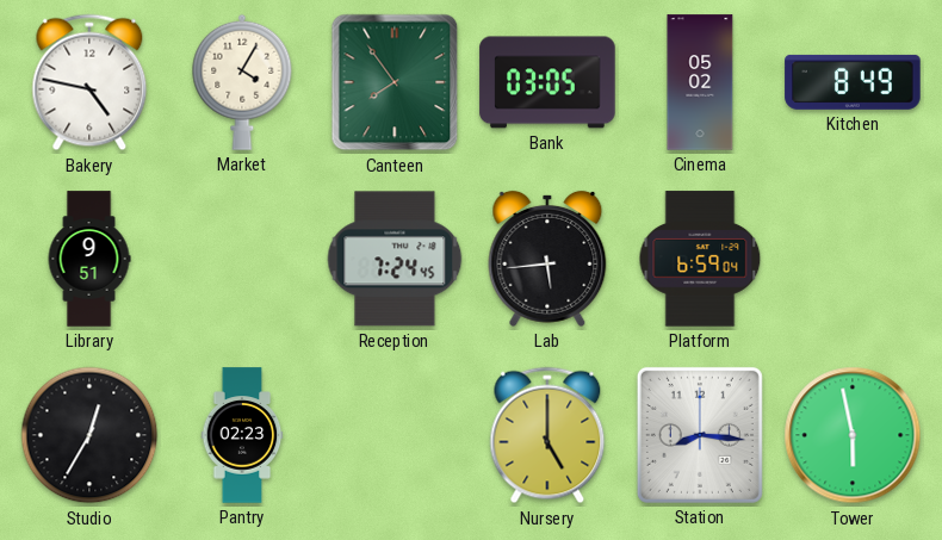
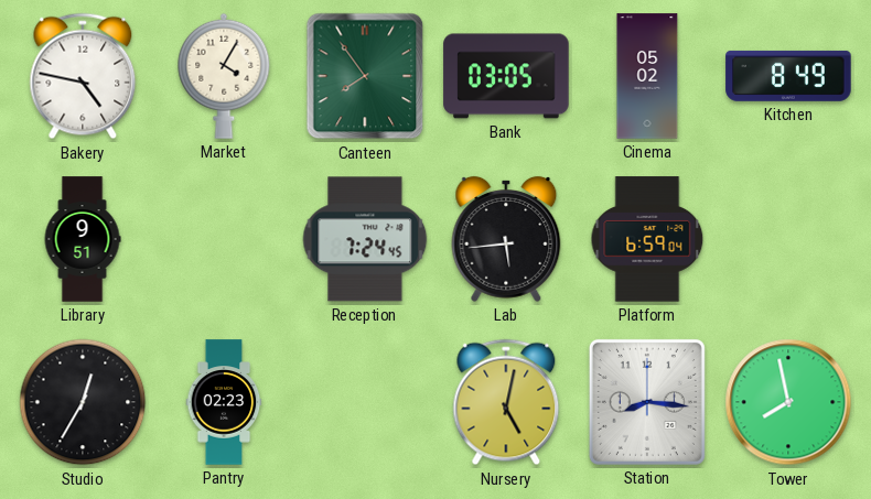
Nursery: 5:00 -> 5:02 (506, 402)
Tower: 5:58 -> 7:58 (788, 402)
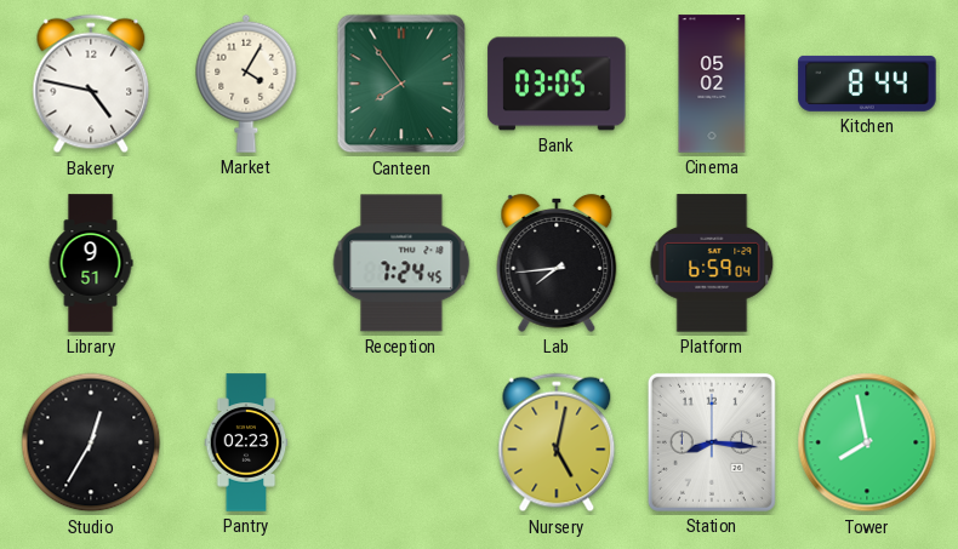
Kitchen: 8:49 -> 8:44 (867, 84)
Lab: 5:44 -> 7:44 (557, 263)
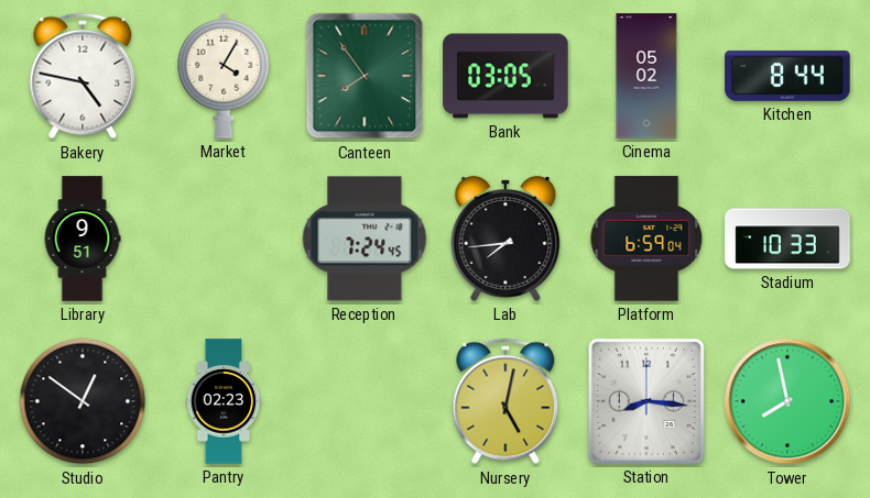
Stadium: none -> 10:33 (787, 239)
Studio: 12:35 -> 12:51 (83, 401)
